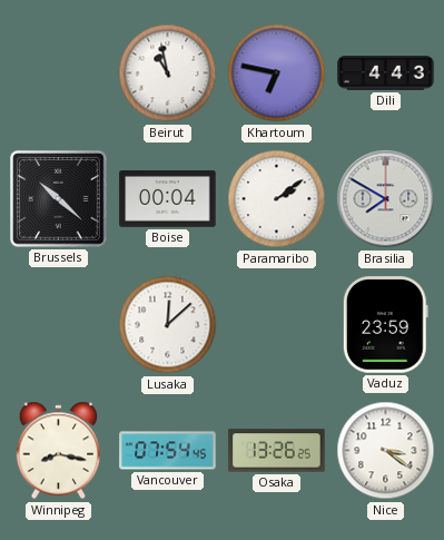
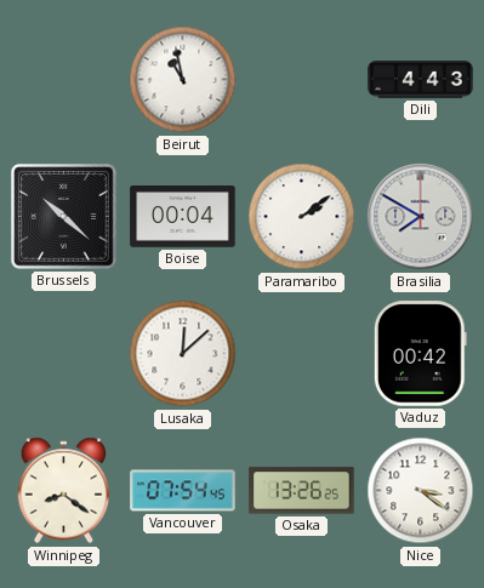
Khartoum: 6:47 -> none (277, 73)
Vaduz: 23:59 -> 00:42 (420, 354)
Winnipeg: 8:17 -> 8:21 (64, 491)
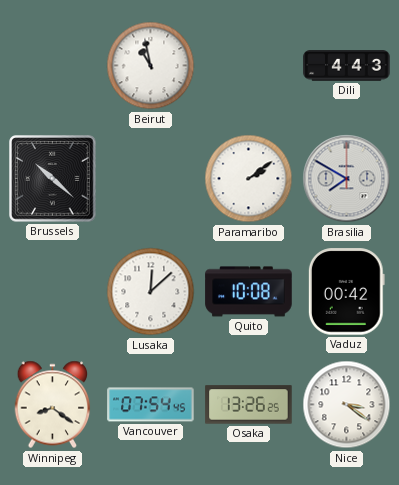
Boise: 00:04 -> none (183, 217)
Quito: none -> 10:08 (249, 292)
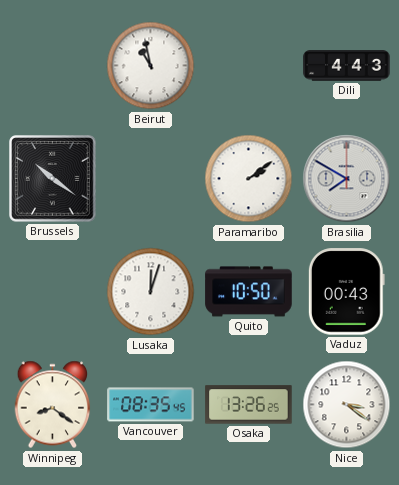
Brussels: 10:22 -> 10:21 (53, 179)
Lusaka: 12:08 -> 12:03 (151, 292)
Quito: 10:08 -> 10:50 (249, 292)
Vaduz: 00:42 -> 00:43 (346, 292)
Vancouver: 07:54 -> 08:35 (151, 405)
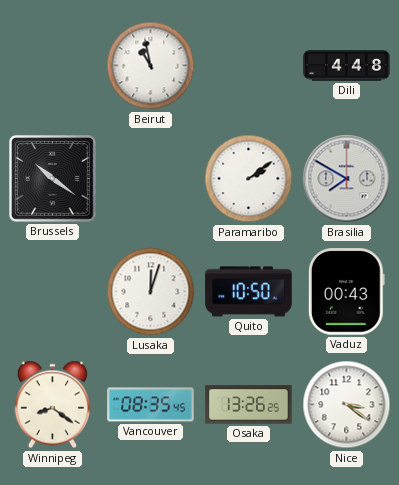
Dili: 4:43 -> 4:48 (347, 66)
